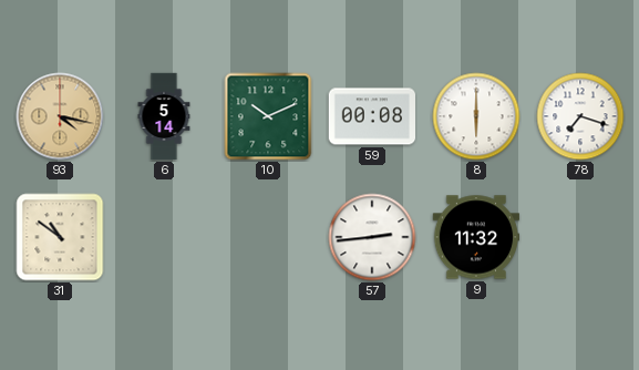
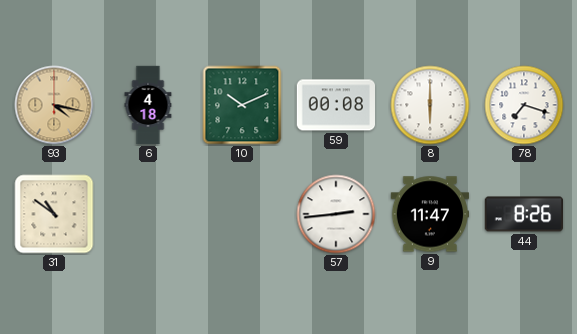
6: 5:14 -> 4:18 (148, 105)
9: 11:32 -> 11:47 (430, 214)
44: none -> 8:26 (524, 214)
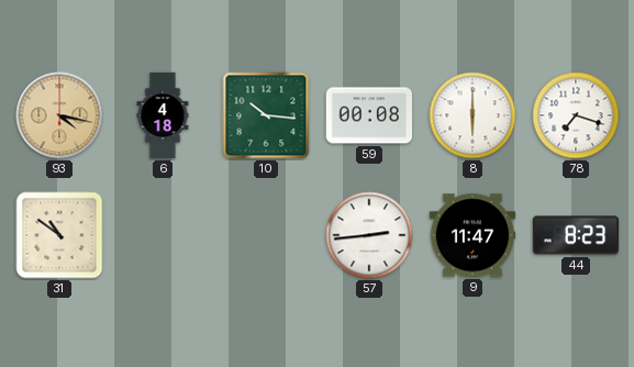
10: 10:11 -> 10:16 (266, 115)
44: 8:26 -> 8:23 (576, 235)
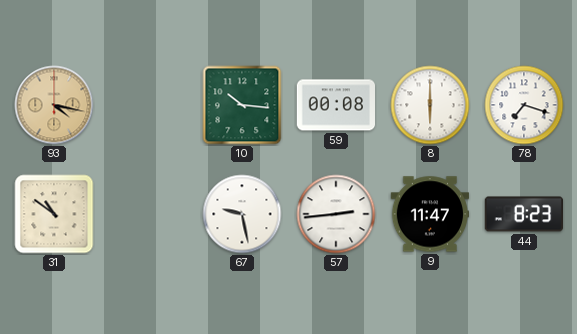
6: 4:18 -> none (163, 115)
67: none -> 9:28 (242, 214)
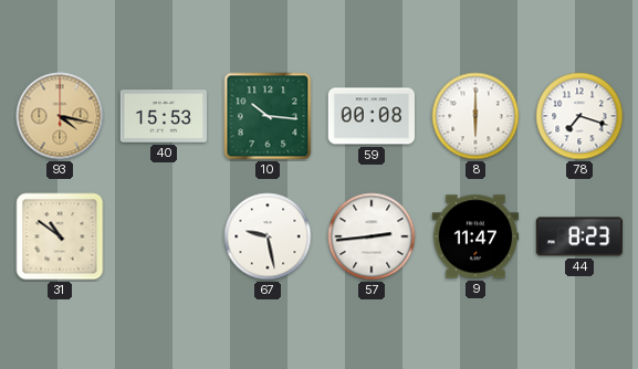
40: none -> 15:53 (163, 116)
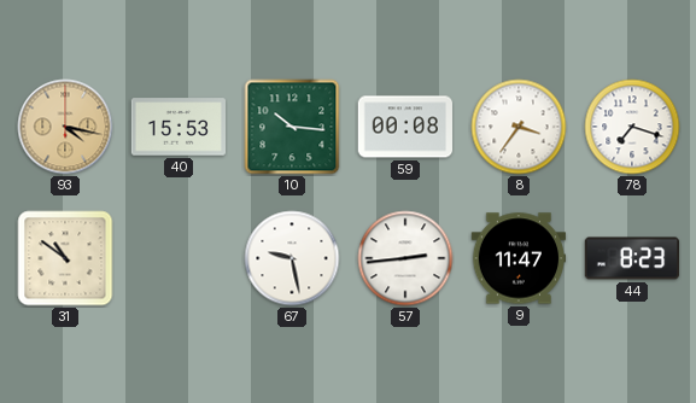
8: 6:00 -> 3:36 (519, 127)
